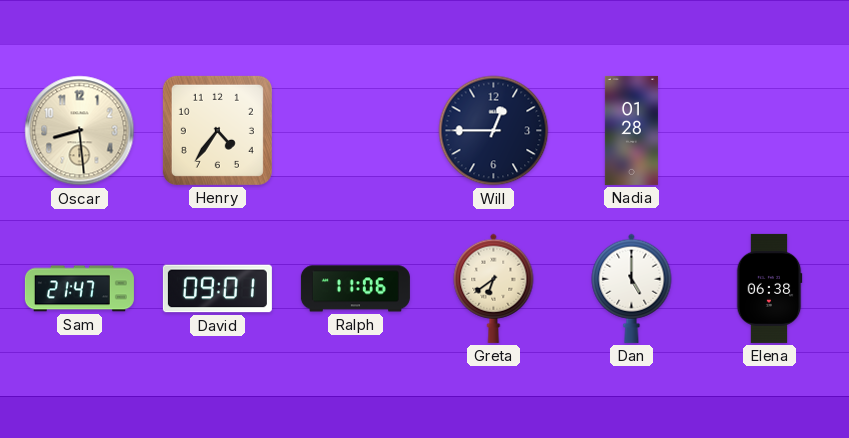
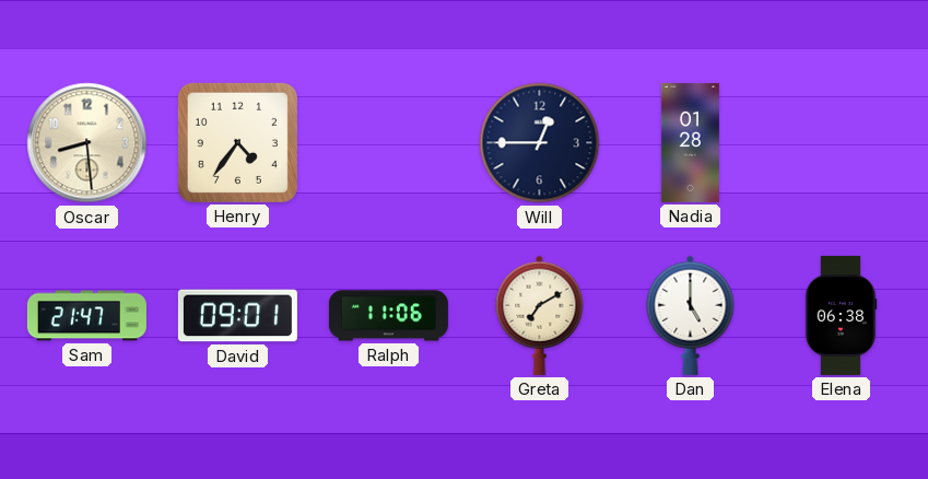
Greta: 6:39 -> 7:10 (540, 315)
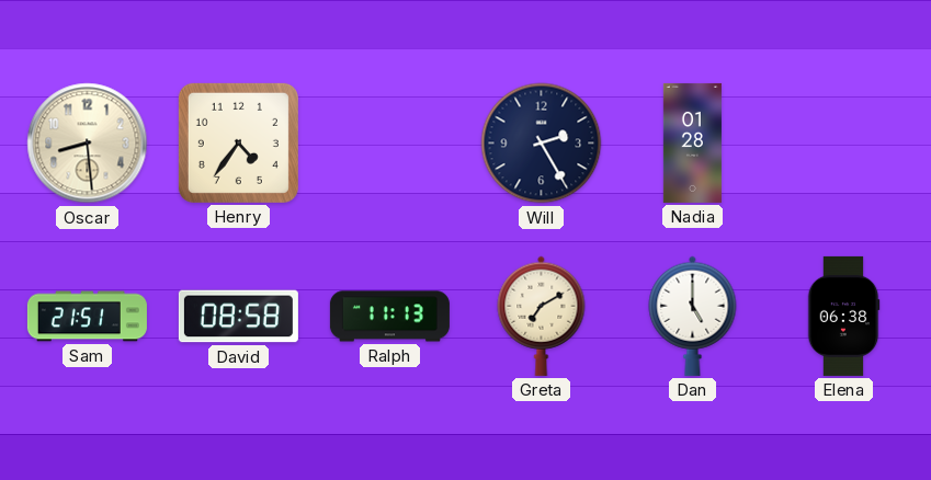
Will: 12:45 -> 2:25 (542, 144)
Sam: 21:47 -> 21:51 (87, 317)
David: 09:01 -> 08:58 (238, 317)
Ralph: 11:06 -> 11:13 (389, 317)
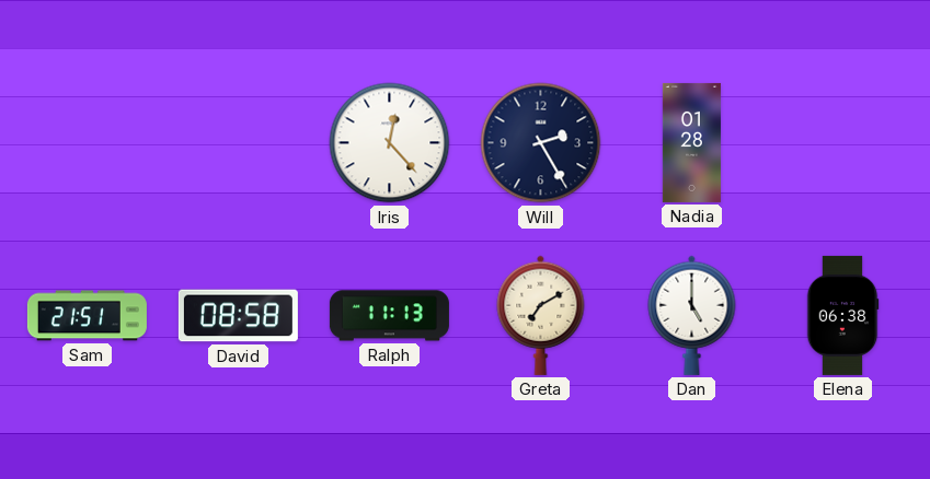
Oscar: 8:29 -> none (88, 144)
Henry: 4:36 -> none (238, 142)
Iris: none -> 12:23 (390, 143)
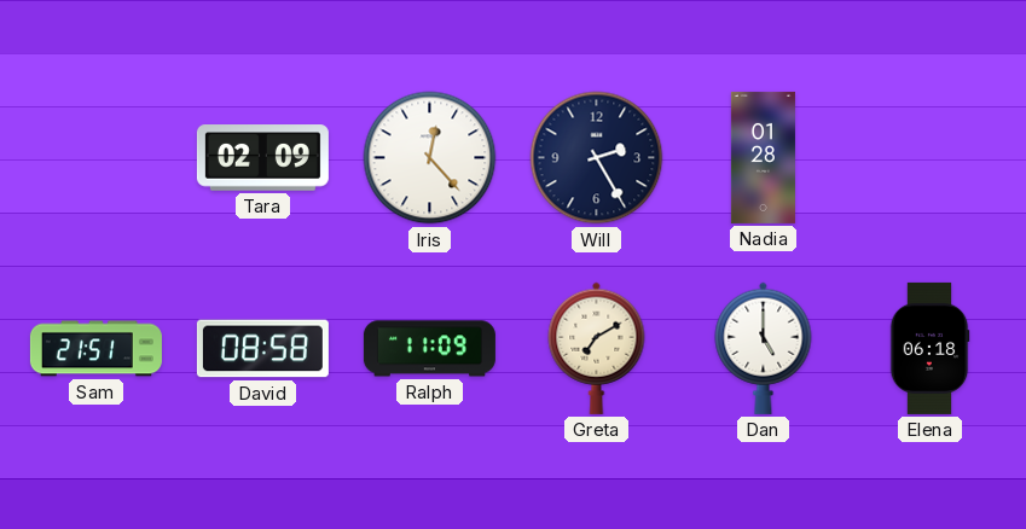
Tara: none -> 02:09 (262, 158)
Ralph: 11:13 -> 11:09 (429, 349)
Elena: 06:38 -> 06:18 (929, 348)
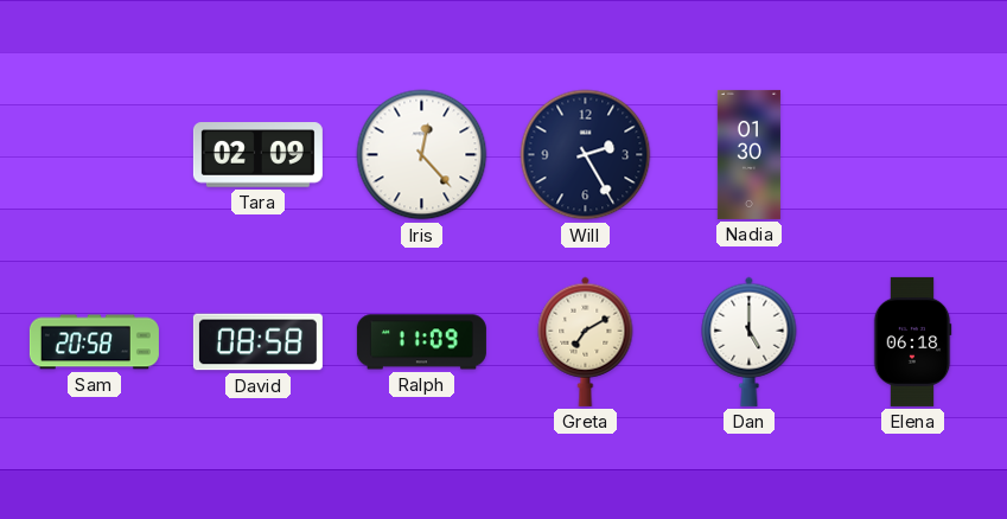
Nadia: 01:28 -> 01:30 (748, 154)
Sam: 21:51 -> 20:58 (94, 342)
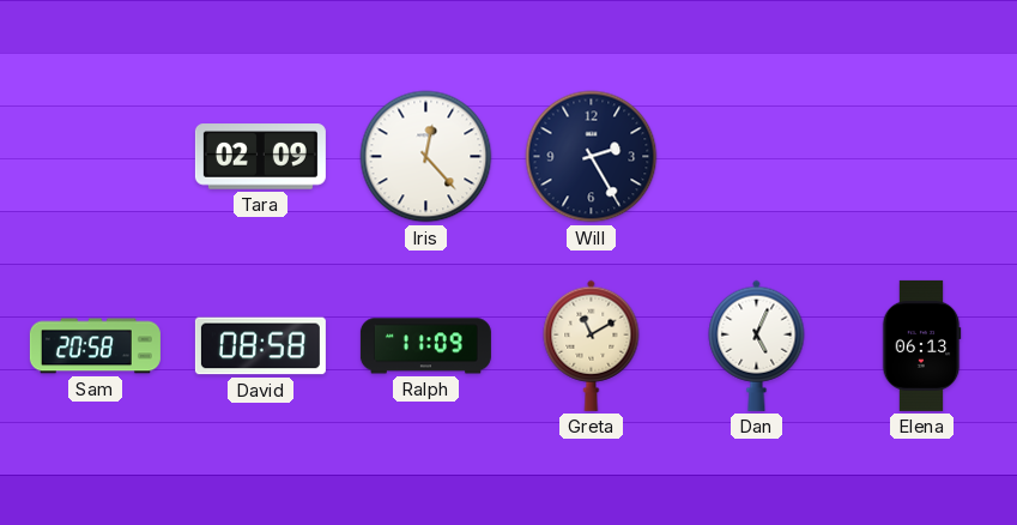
Nadia: 01:30 -> none (748, 154)
Greta: 7:10 -> 11:10 (592, 345)
Dan: 5:00 -> 5:04 (757, 345)
Elena: 06:18 -> 06:13 (921, 345)
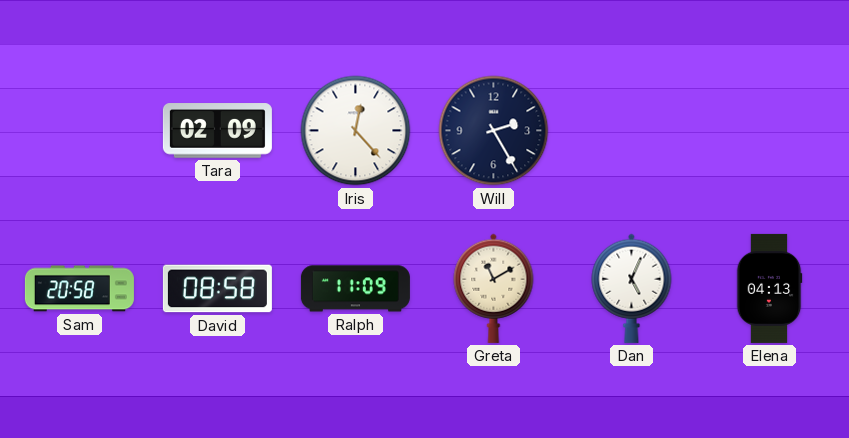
Elena: 06:13 -> 04:13 (769, 288)
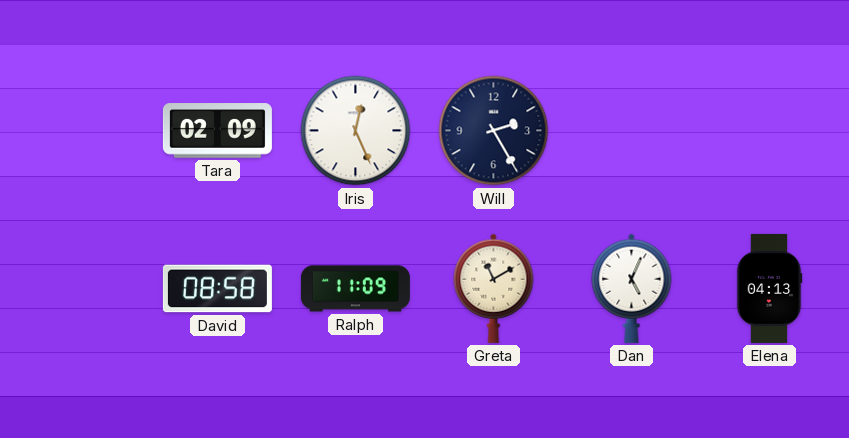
Iris: 12:23 -> 12:26 (356, 131)
Sam: 20:58 -> none (79, 289)
